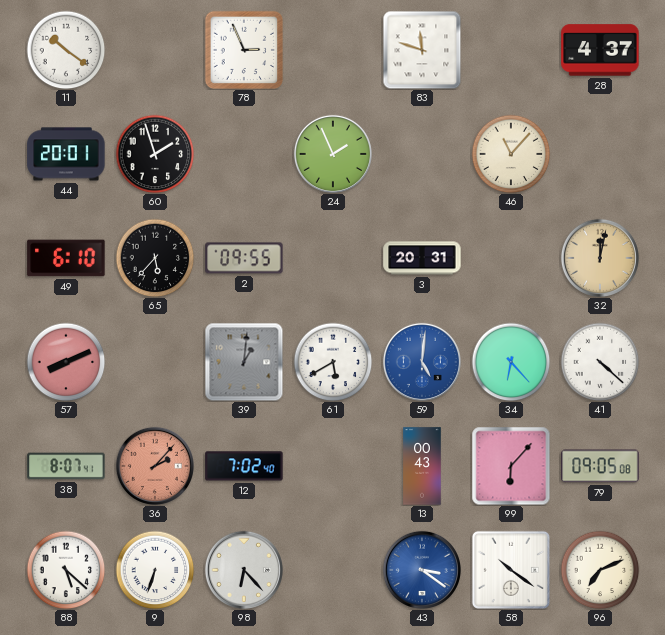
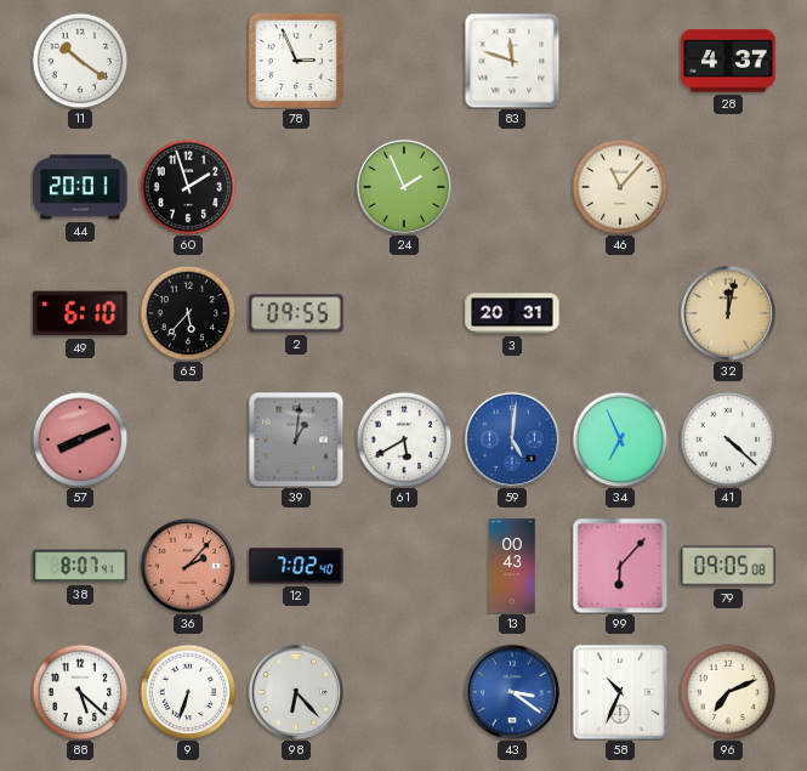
34: 6:23 -> 6:56 (620, 440)
58: 10:21 -> 10:34 (620, 692)
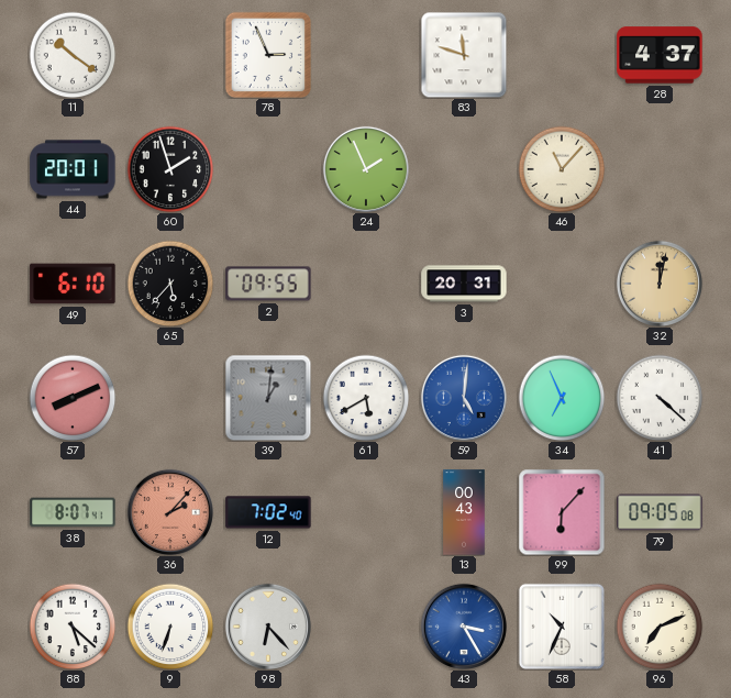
43: 3:21 -> 3:25 (464, 627)
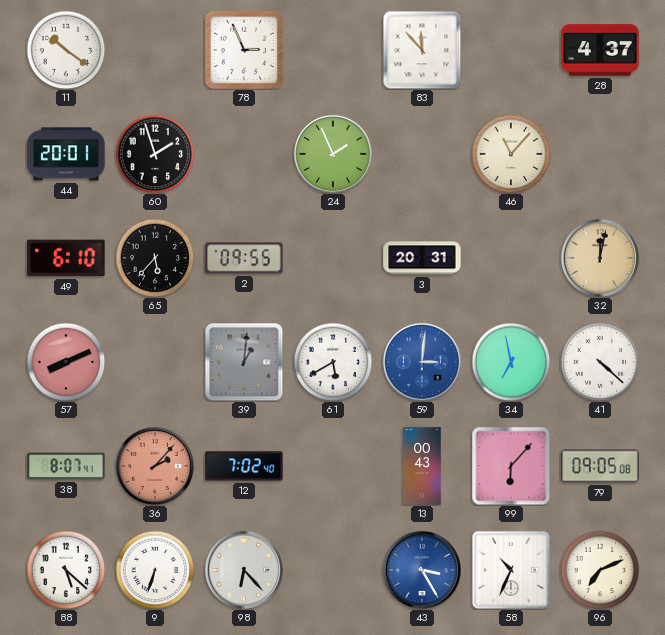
83: 11:48 -> 11:53 (422, 50)
59: 5:01 -> 3:01 (422, 362)
34: 6:56 -> 6:58 (511, 362)
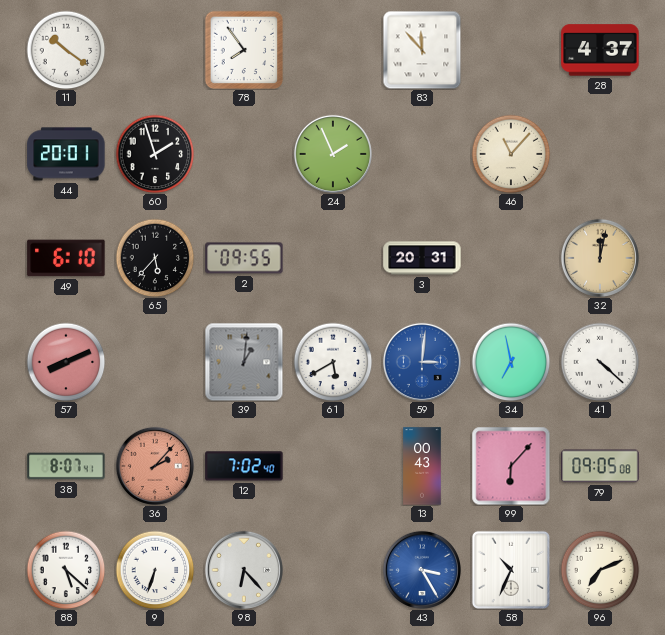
78: 2:56 -> 7:54 (244, 50)
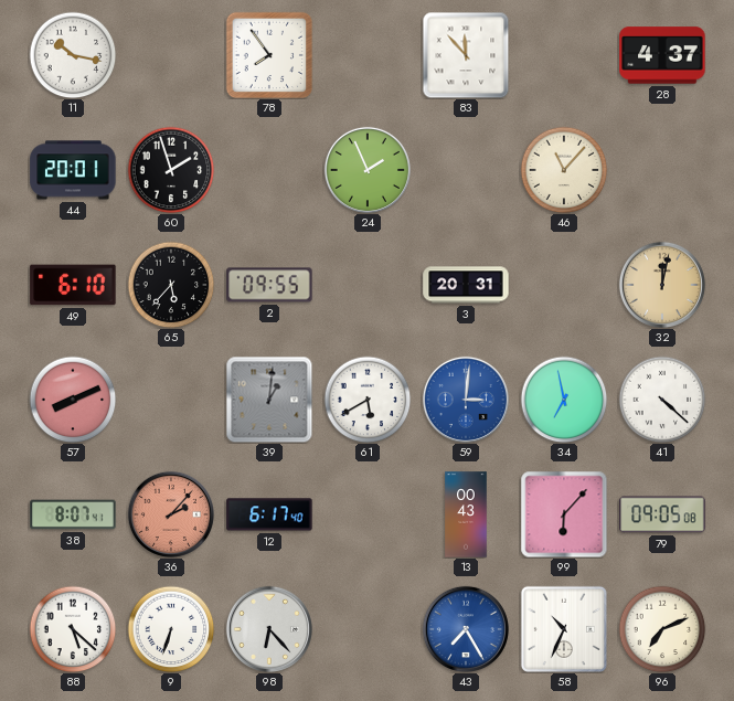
11: 10:21 -> 10:17 (73, 55)
12: 7:02 -> 6:17 (269, 514)
43: 3:25 -> 7:25 (466, 629)
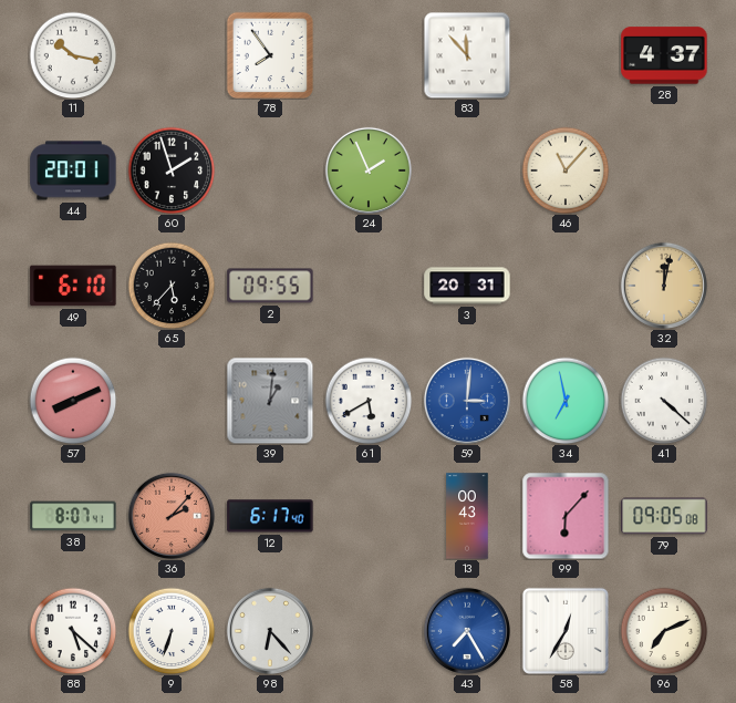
58: 10:34 -> 12:35 (566, 631)
